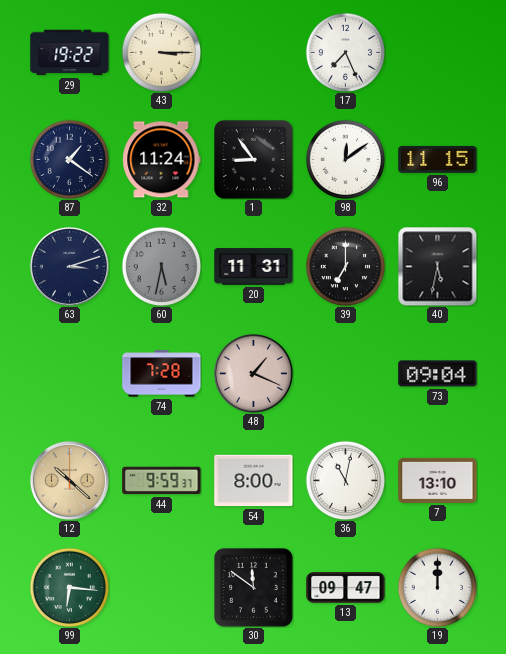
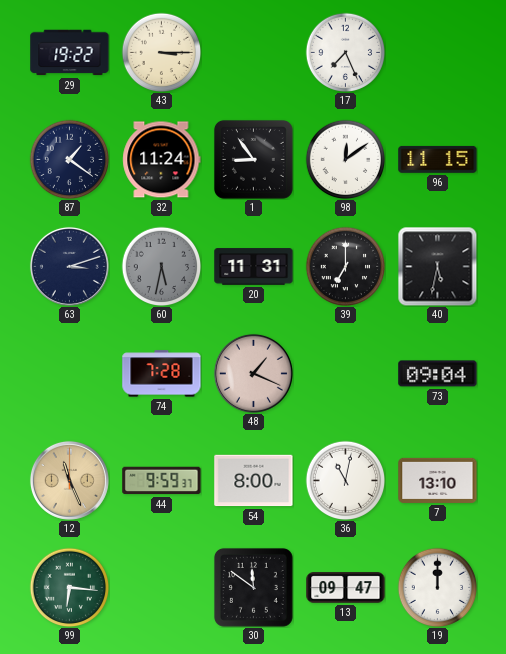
12: 10:22 -> 11:26 (69, 480)
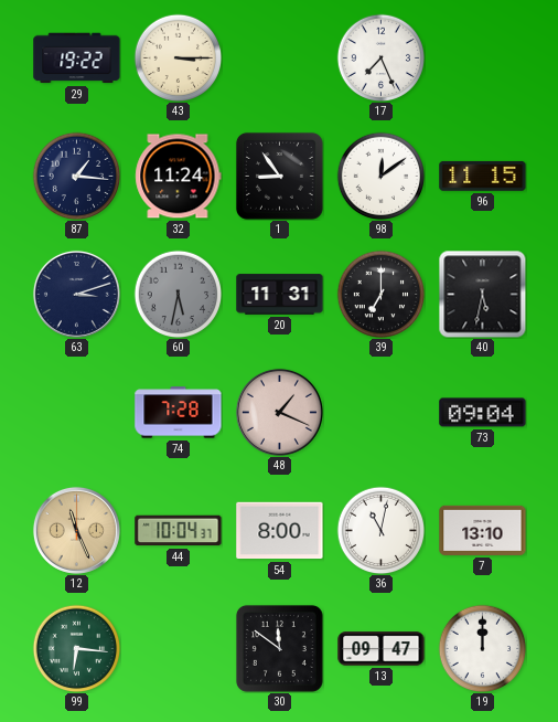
87: 1:21 -> 1:16 (76, 176)
44: 9:59 -> 10:04 (179, 531)
